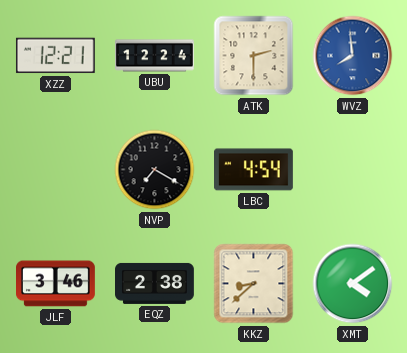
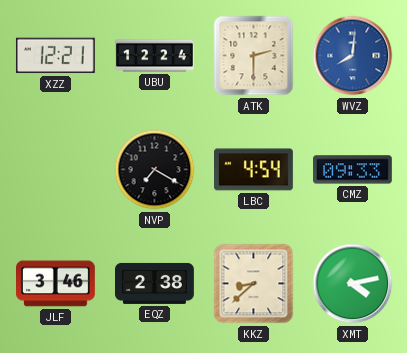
WVZ: 7:59 -> 8:01 (353, 56)
CMZ: none -> 09:33 (353, 170)
XMT: 4:09 -> 4:13 (353, 284)
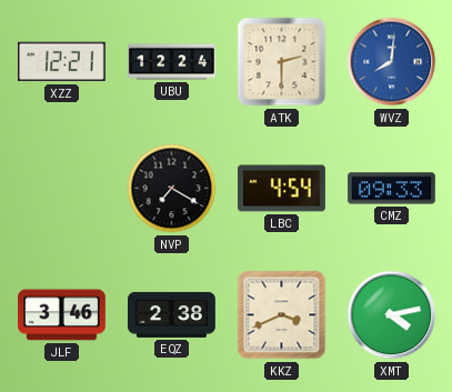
KKZ: 8:38 -> 3:41 (282, 315)
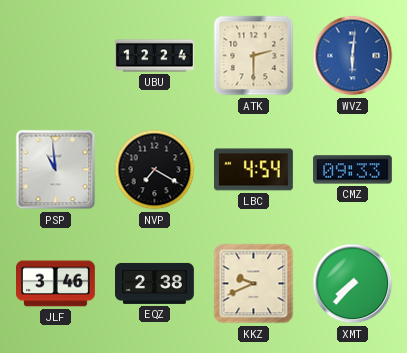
XZZ: 12:21 -> none (61, 62)
WVZ: 8:01 -> 6:01 (353, 56)
PSP: none -> 10:59 (56, 170)
KKZ: 3:41 -> 9:41 (254, 284)
XMT: 4:13 -> 7:37 (353, 284)
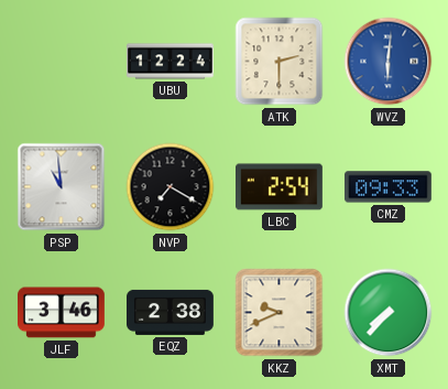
LBC: 4:54 -> 2:54 (280, 187)
